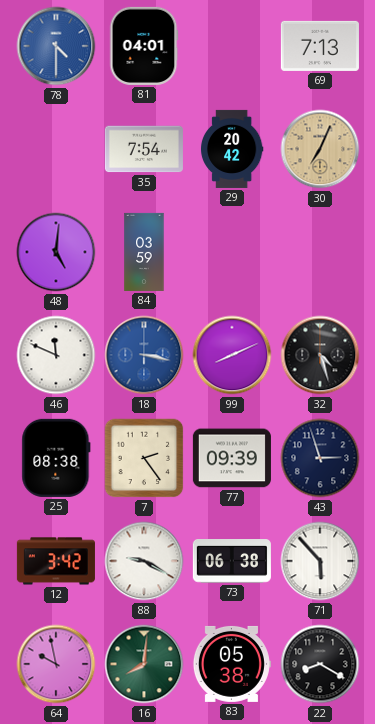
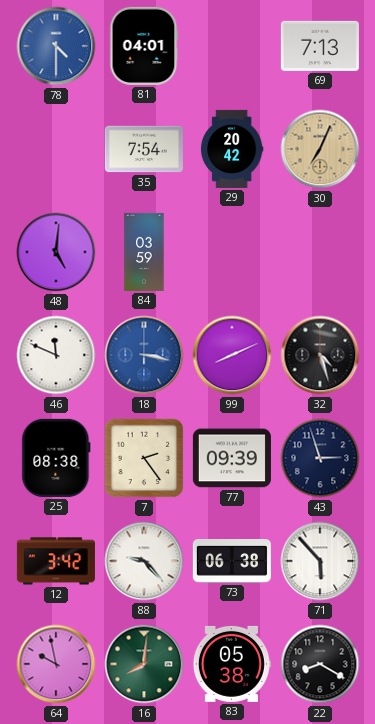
88: 9:20 -> 9:23 (144, 561)
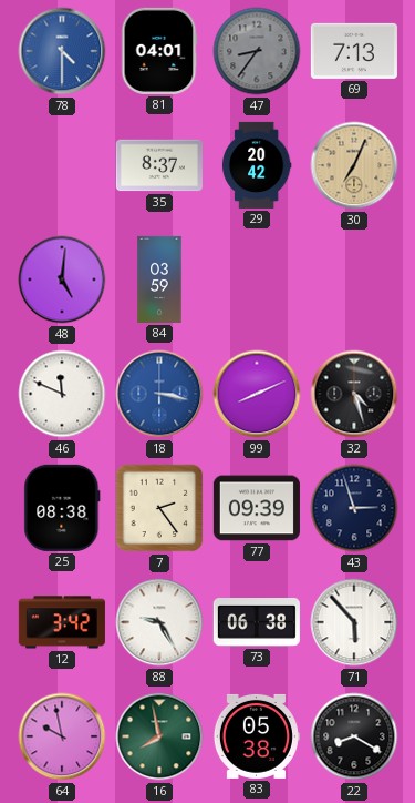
47: none -> 8:36 (257, 51)
35: 7:54 -> 8:37 (159, 165)
88: 9:23 -> 9:25 (159, 622)
16: 8:01 -> 7:58 (159, 736)
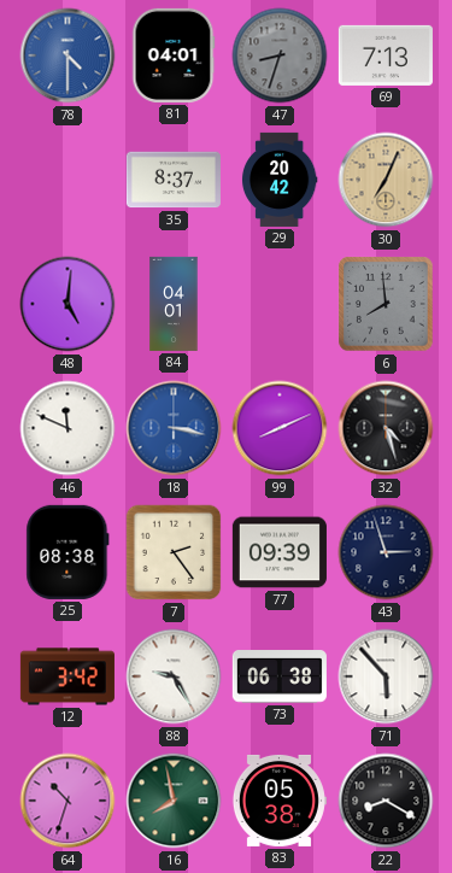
47: 8:36 -> 8:33 (280, 55)
84: 03:59 -> 04:01 (174, 304)
6: none -> 7:59 (386, 304)
64: 9:58 -> 10:33 (67, 801)
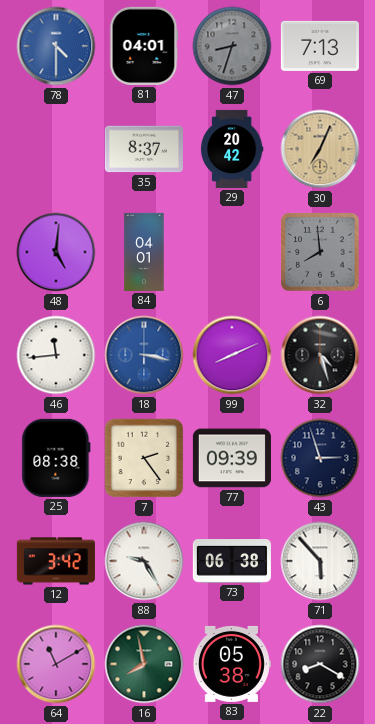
46: 11:49 -> 11:44 (56, 355)
64: 10:33 -> 11:10 (56, 664)
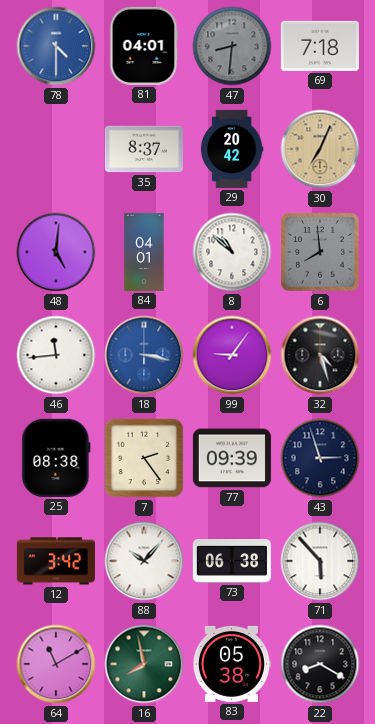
47: 8:33 -> 8:31 (232, 46)
69: 7:13 -> 7:18 (320, 46)
8: none -> 10:52 (232, 252)
99: 8:11 -> 9:06 (232, 355)
88: 9:25 -> 10:07 (144, 561)
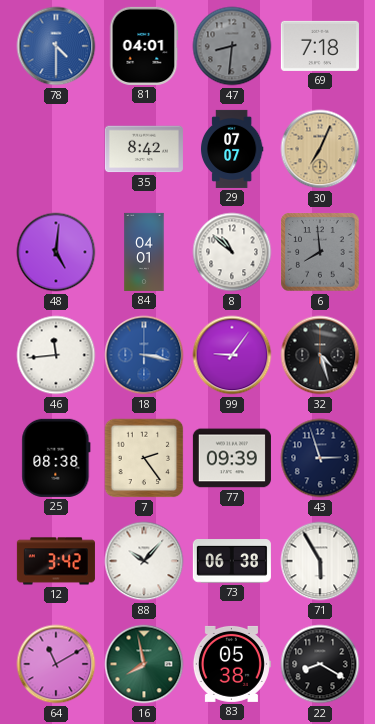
35: 8:37 -> 8:42 (144, 149)
29: 20:42 -> 07:07 (232, 149)
71: 5:53 -> 5:55 (320, 561)
